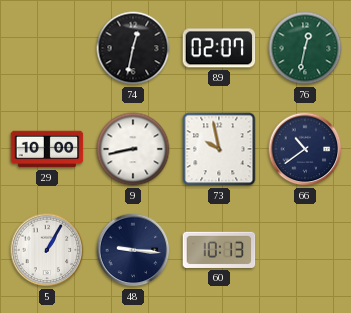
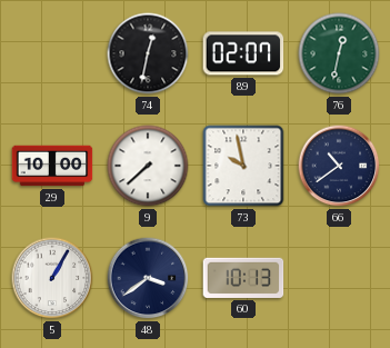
9: 8:43 -> 7:38 (148, 166)
48: 9:16 -> 3:39 (148, 278)
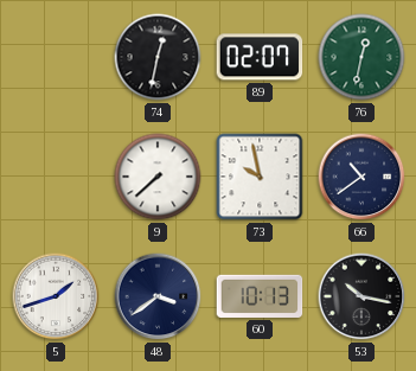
29: 10:00 -> none (52, 166)
5: 1:05 -> 1:42 (56, 296)
53: none -> 10:17 (361, 296)
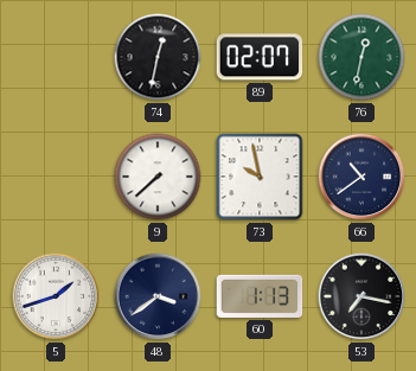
60: 10:13 -> 1:13 (260, 296)
53: 10:17 -> 7:17 (361, 296)
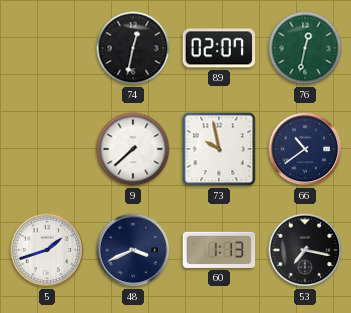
48: 3:39 -> 3:41 (133, 250)
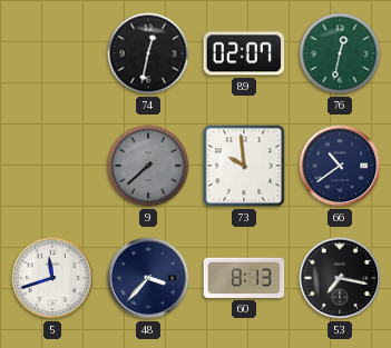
9 dial: white -> grey (148, 166)
73: 9:58 -> 9:59 (244, 166)
5: 1:42 -> 11:42 (52, 278)
48: 3:41 -> 3:37 (148, 278)
60: 1:13 -> 8:13 (244, 278)
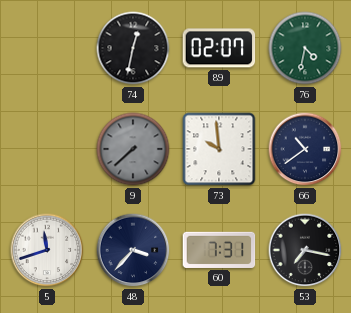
76: 12:32 -> 4:32 (305, 48)
60: 8:13 -> 7:31 (219, 250)
